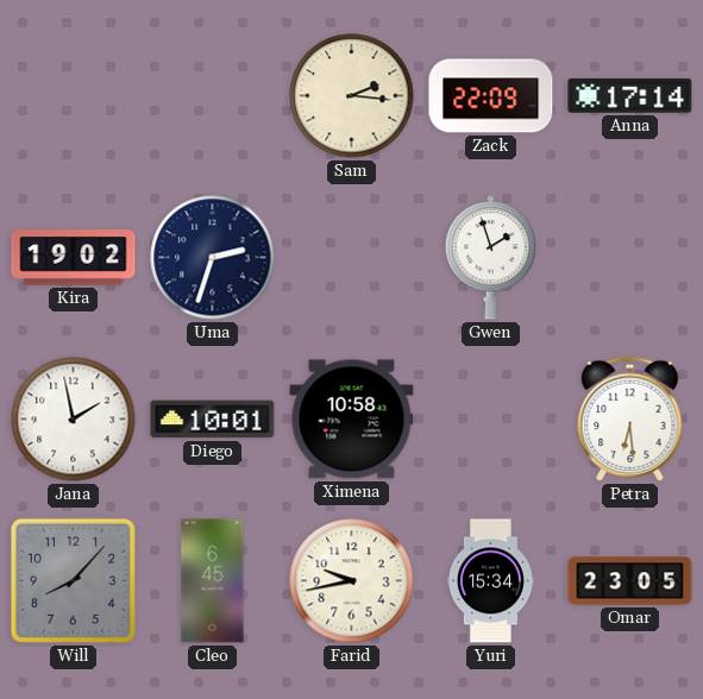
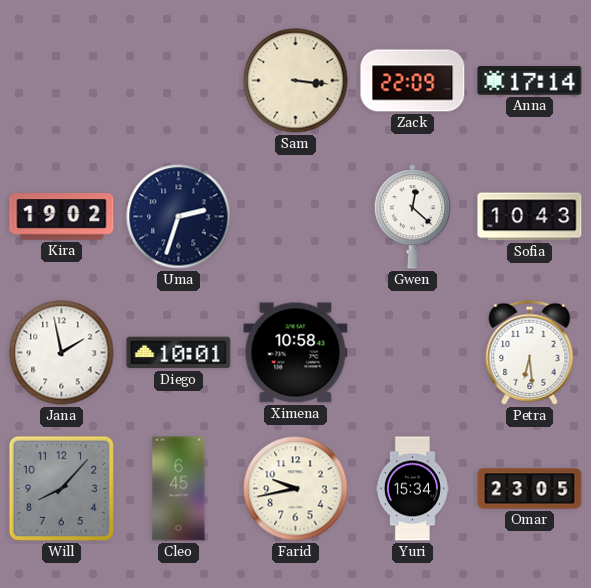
Sam: 2:16 -> 3:16 (296, 81)
Gwen: 1:57 -> 12:22 (412, 217)
Sofia: none -> 10:43 (530, 217)
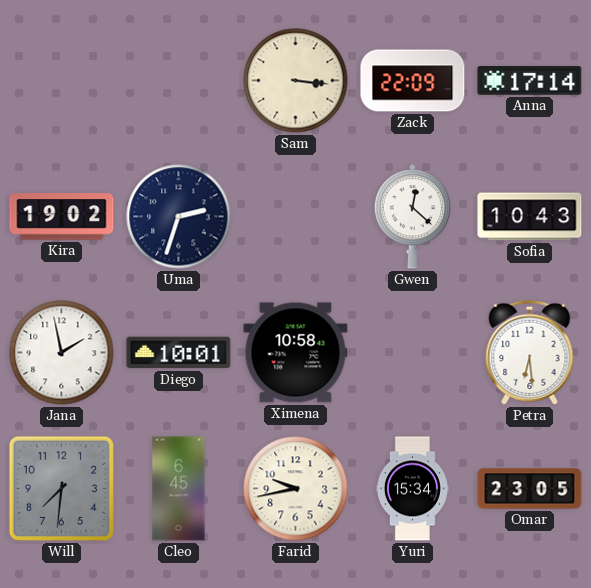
Will: 8:07 -> 7:31 (61, 488)
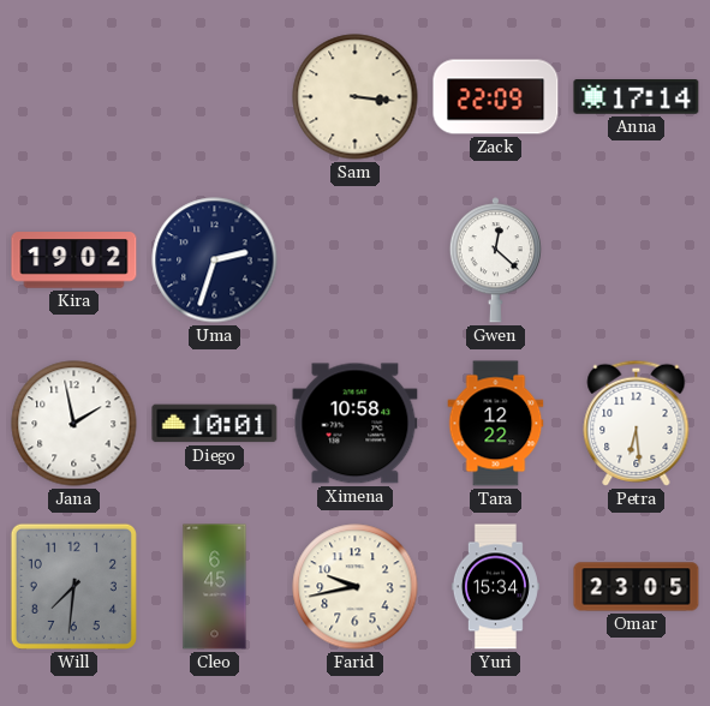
Sofia: 10:43 -> none (530, 217)
Tara: none -> 12:22 (496, 424)
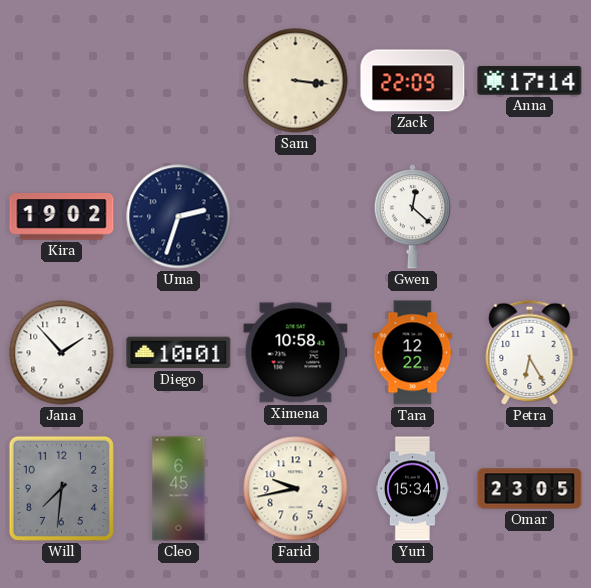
Jana: 1:58 -> 1:53 (62, 353)
Petra: 6:29 -> 6:25 (530, 352)
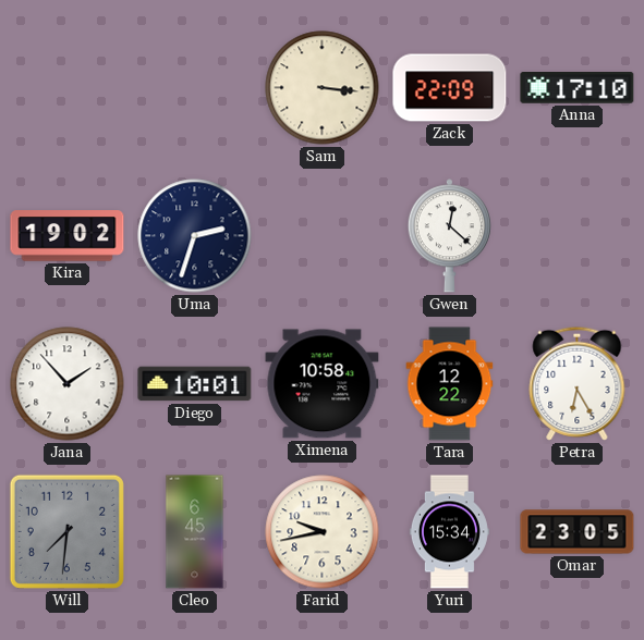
Anna: 17:14 -> 17:10 (578, 88)
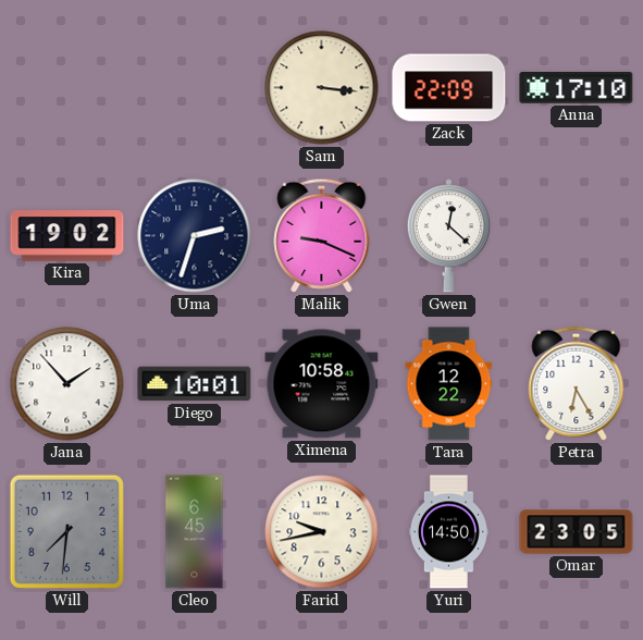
Malik: none -> 9:19 (322, 235)
Yuri: 15:34 -> 14:50 (448, 532)
